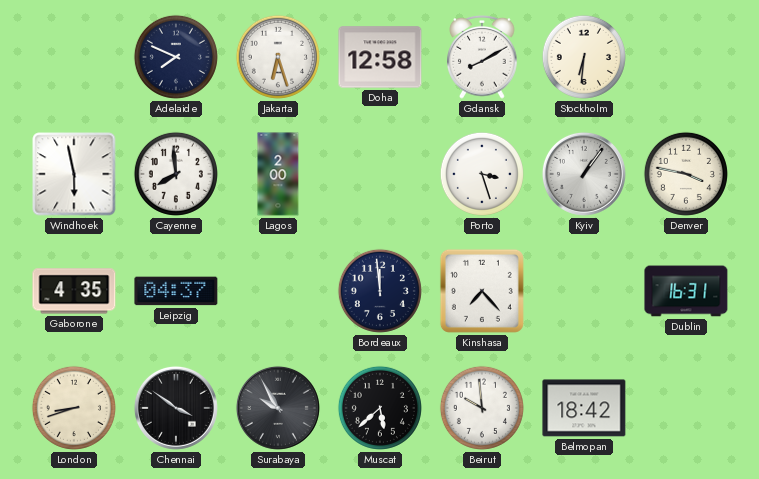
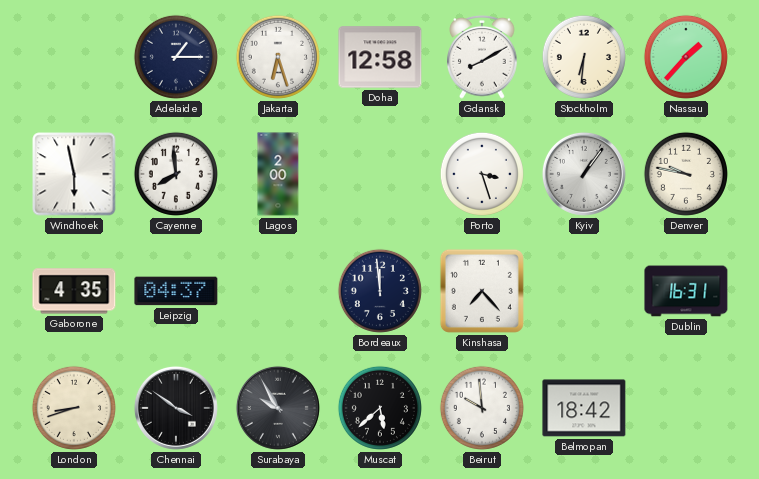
Adelaide: 7:49 -> 1:15 (176, 57)
Nassau: none -> 1:37 (686, 57)
Denver: 3:47 -> 9:47 (686, 174)
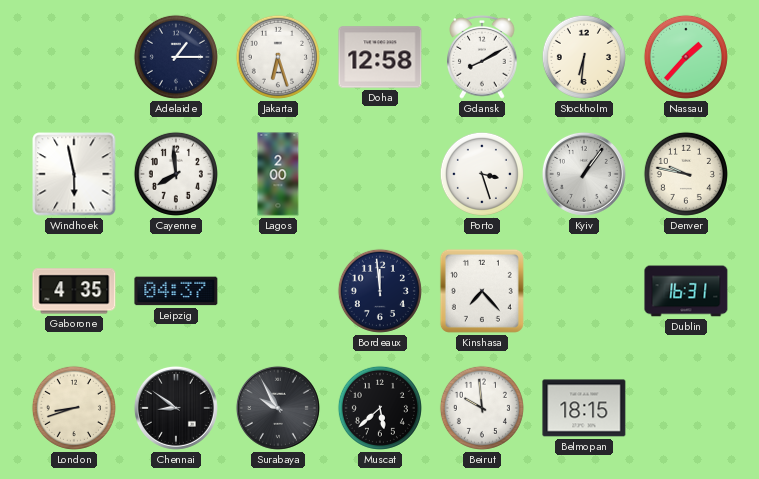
Chennai: 3:51 -> 8:51 (176, 408)
Belmopan: 18:42 -> 18:15 (584, 408)
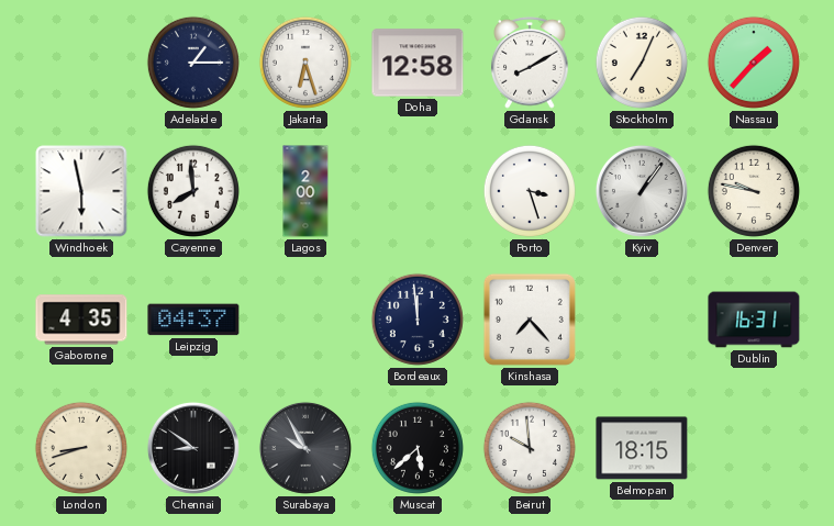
Stockholm: 6:31 -> 7:04 (642, 63)
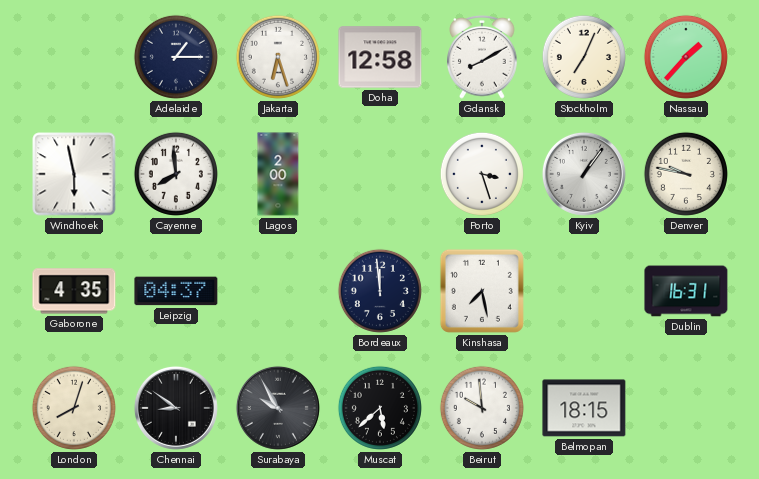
Kinshasa: 7:23 -> 7:28 (482, 291)
London: 8:42 -> 8:03 (74, 408)
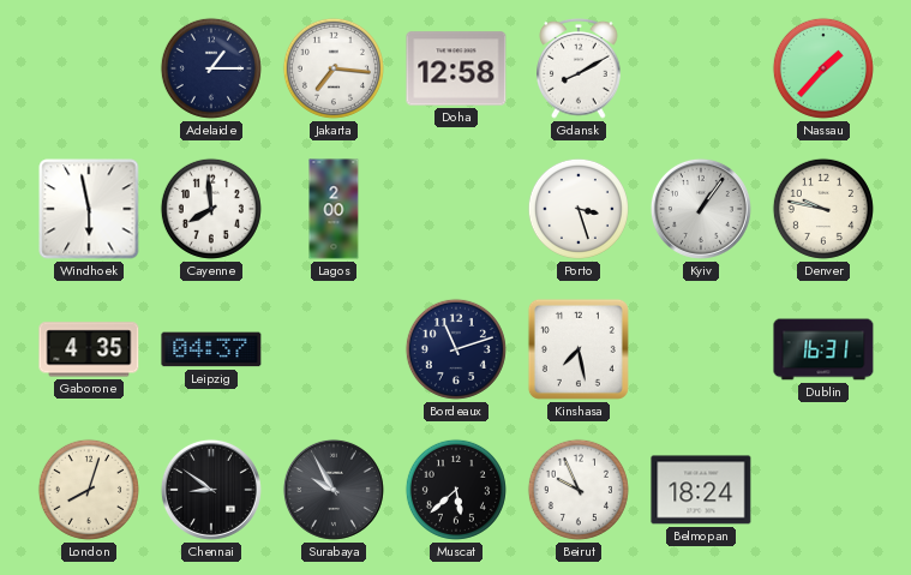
Jakarta: 6:27 -> 7:16 (334, 68)
Stockholm: 7:04 -> none (584, 57)
Bordeaux: 11:59 -> 11:12 (456, 349)
Beirut: 9:59 -> 9:56 (579, 490)
Belmopan: 18:15 -> 18:24 (701, 490)
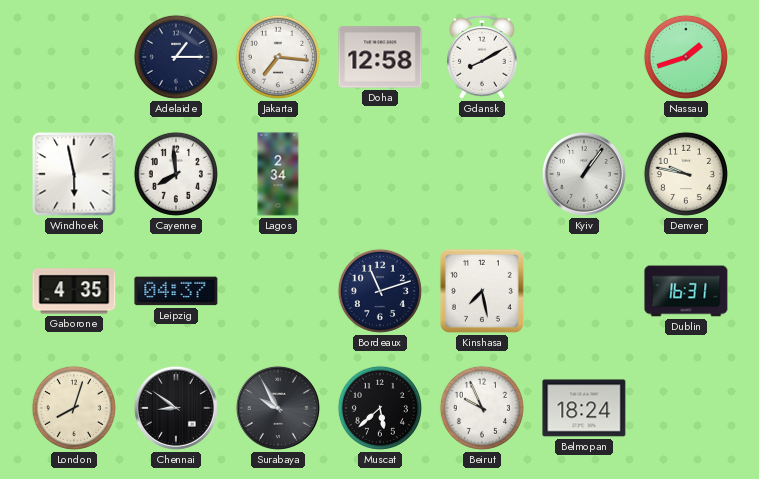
Nassau: 1:37 -> 1:42 (686, 57)
Lagos: 2:00 -> 2:34 (278, 174)
Porto: 3:27 -> none (579, 209)
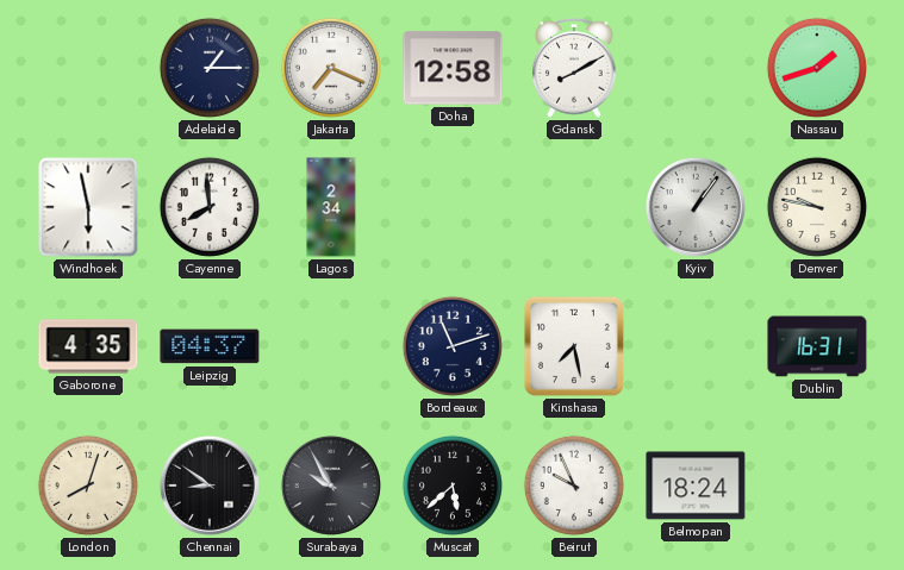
Jakarta: 7:16 -> 7:19 (331, 68)
